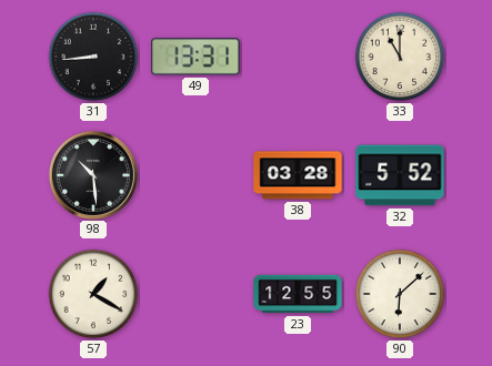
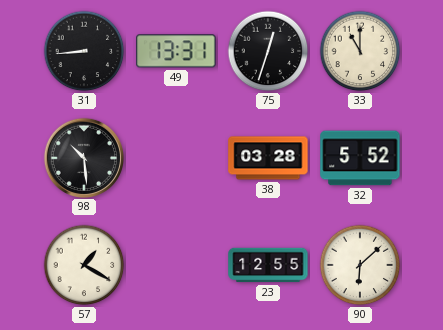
75: none -> 12:33 (268, 51)
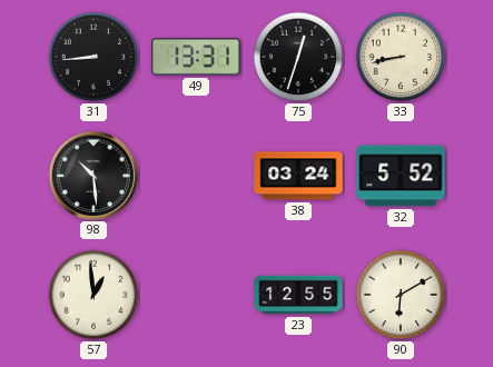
33: 11:00 -> 8:43 (401, 57)
38: 03:28 -> 03:24 (298, 176)
57: 1:20 -> 12:59 (93, 295)
90: 6:08 -> 6:10 (401, 295)
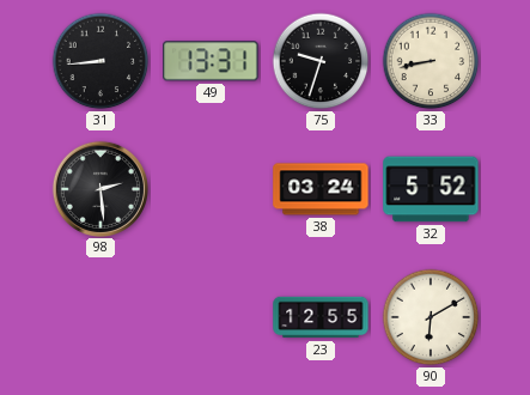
75: 12:33 -> 9:33 (321, 61)
98: 10:29 -> 2:29 (99, 188)
57: 12:59 -> none (93, 295)
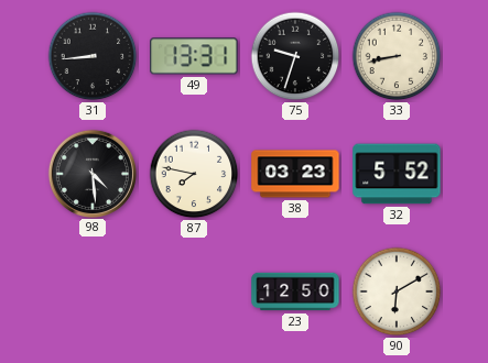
98: 2:29 -> 4:29 (91, 173)
87: none -> 7:47 (194, 174)
38: 03:24 -> 03:23 (295, 174)
23: 12:55 -> 12:50 (295, 291)
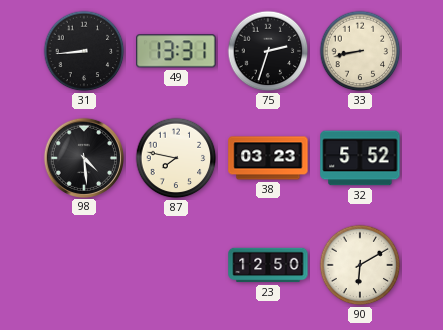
75: 9:33 -> 2:33 (268, 51)
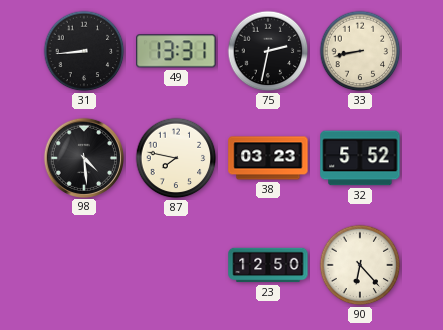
75: 2:33 -> 2:32 (268, 51)
90: 6:10 -> 6:23 (360, 265)
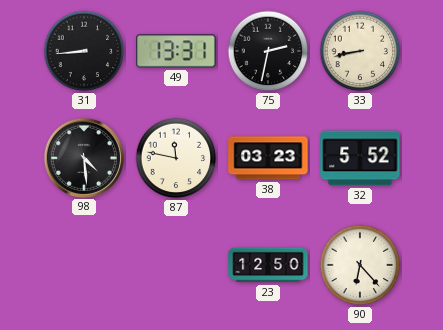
87: 7:47 -> 11:47 (176, 158)
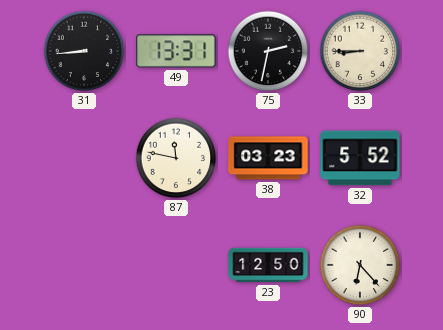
33: 8:43 -> 8:45 (360, 51)
98: 4:29 -> none (83, 157)
